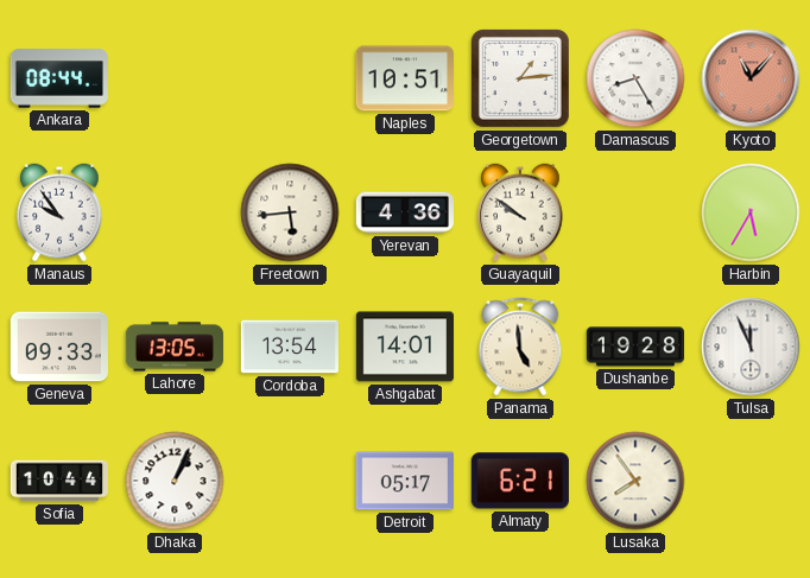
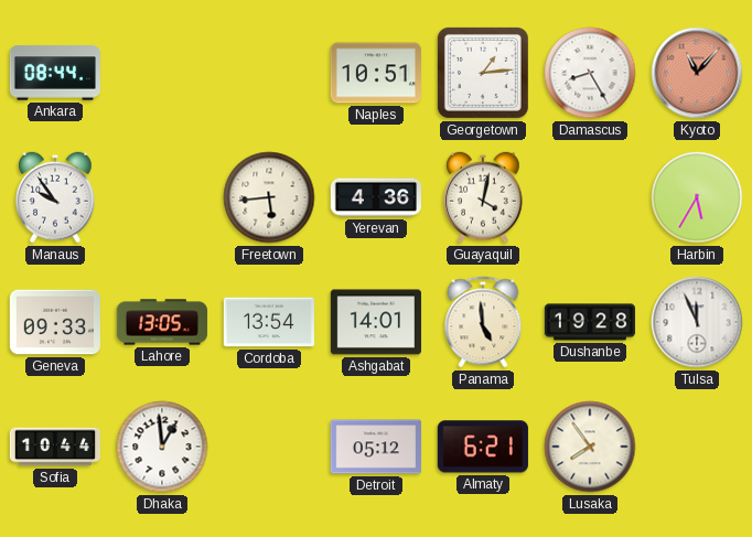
Guayaquil: 9:51 -> 4:02 (483, 197)
Dhaka: 1:04 -> 12:59 (162, 447)
Detroit: 05:17 -> 05:12 (376, 447)
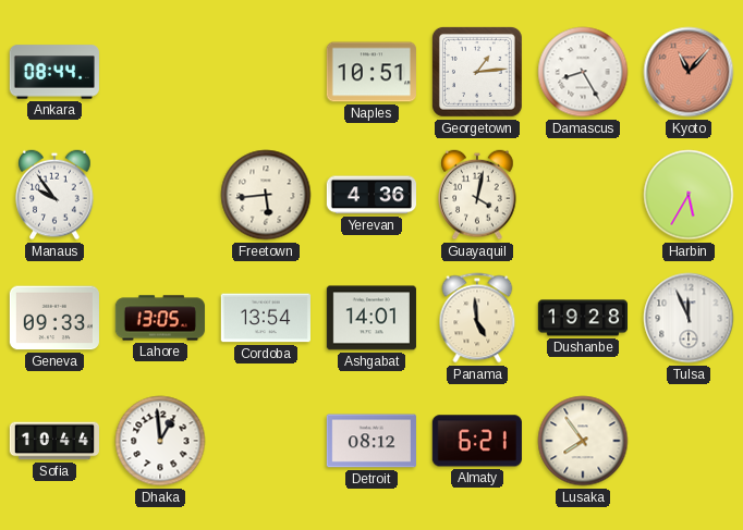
Detroit: 05:12 -> 08:12 (371, 441)
